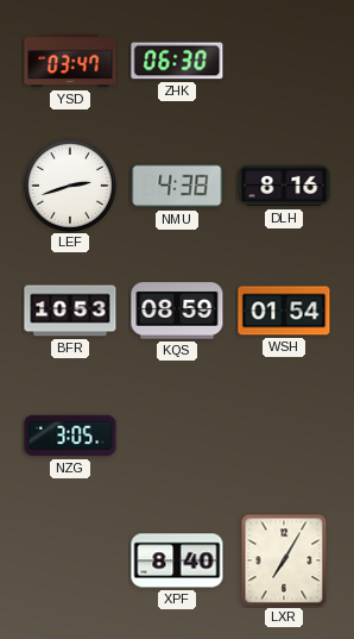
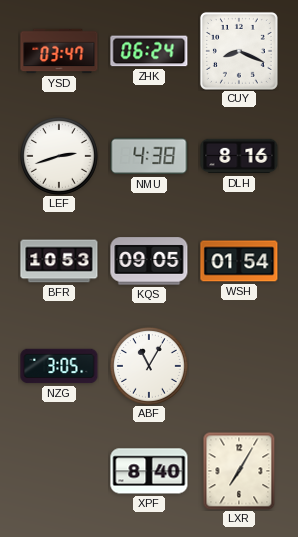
ZHK: 06:30 -> 06:24 (149, 51)
CUY: none -> 8:19 (239, 51)
KQS: 08:59 -> 09:05 (149, 261)
ABF: none -> 11:05 (149, 366)
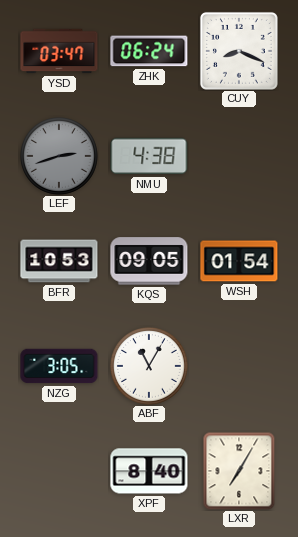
LEF dial: white -> grey (59, 156)
DLH: 8:16 -> none (239, 156)
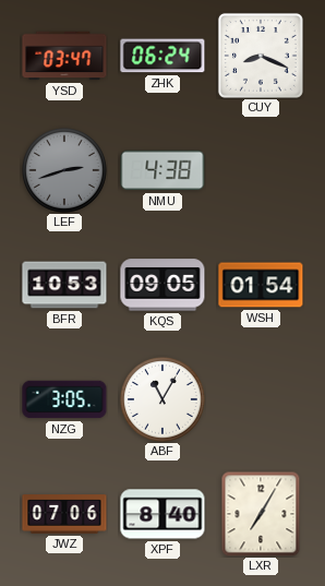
JWZ: none -> 07:06 (64, 514)
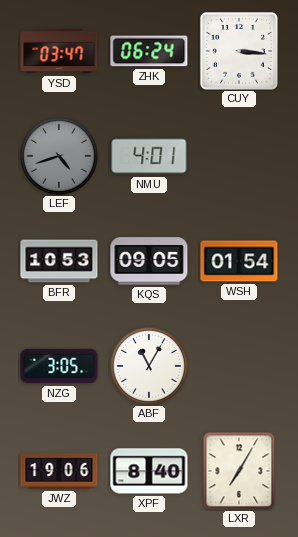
CUY: 8:19 -> 3:16 (239, 51)
LEF: 2:42 -> 4:42 (59, 156)
NMU: 4:38 -> 4:01 (149, 156)
JWZ: 07:06 -> 19:06 (59, 471)
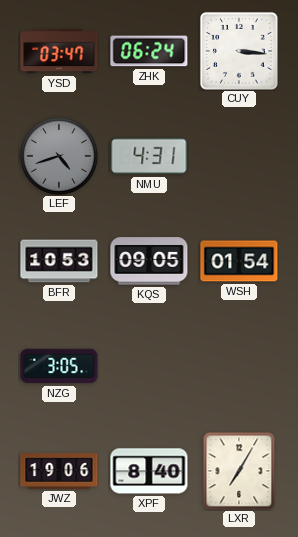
NMU: 4:01 -> 4:31 (149, 156)
ABF: 11:05 -> none (149, 366)
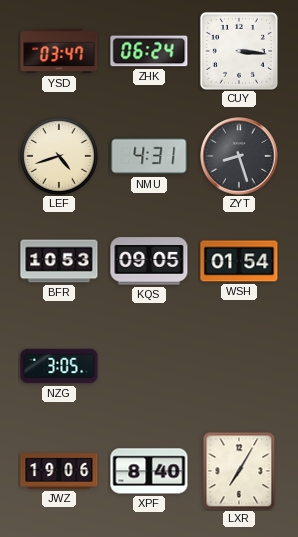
LEF dial: grey -> cream (59, 156)
ZYT: none -> 8:27 (239, 156)
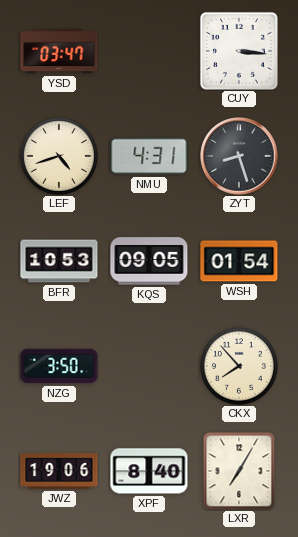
ZHK: 06:24 -> none (149, 51)
NZG: 3:05 -> 3:50 (59, 366)
CKX: none -> 7:53 (239, 366)
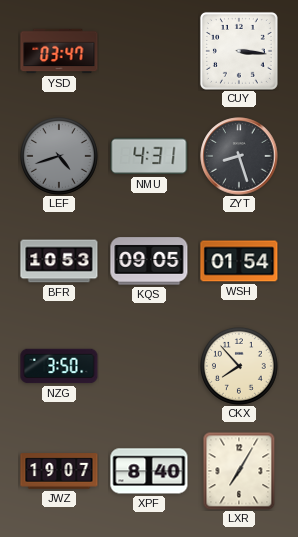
LEF dial: cream -> grey (59, 156)
JWZ: 19:06 -> 19:07 (59, 471)
